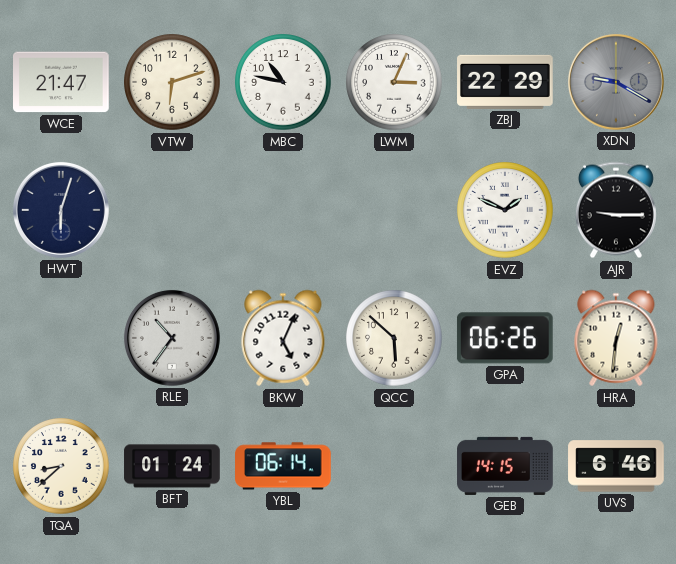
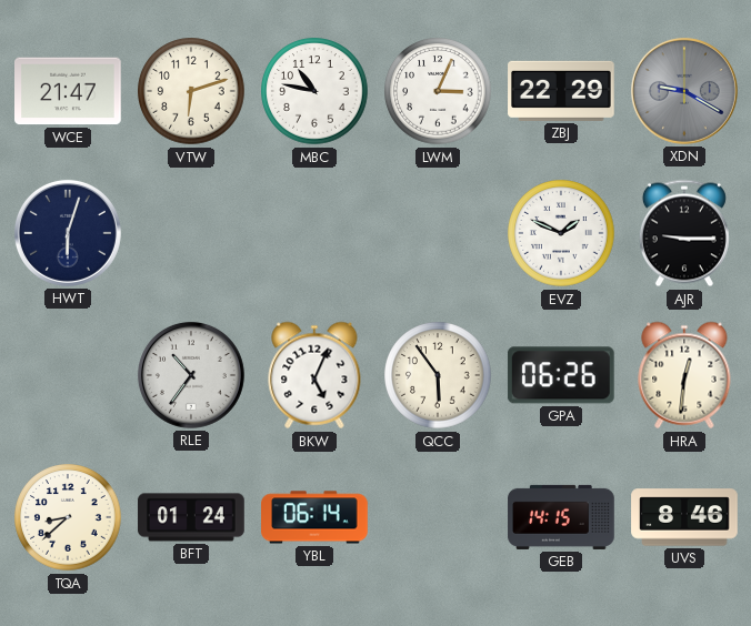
QCC: 5:52 -> 5:54 (438, 375)
UVS: 6:46 -> 8:46 (684, 517)
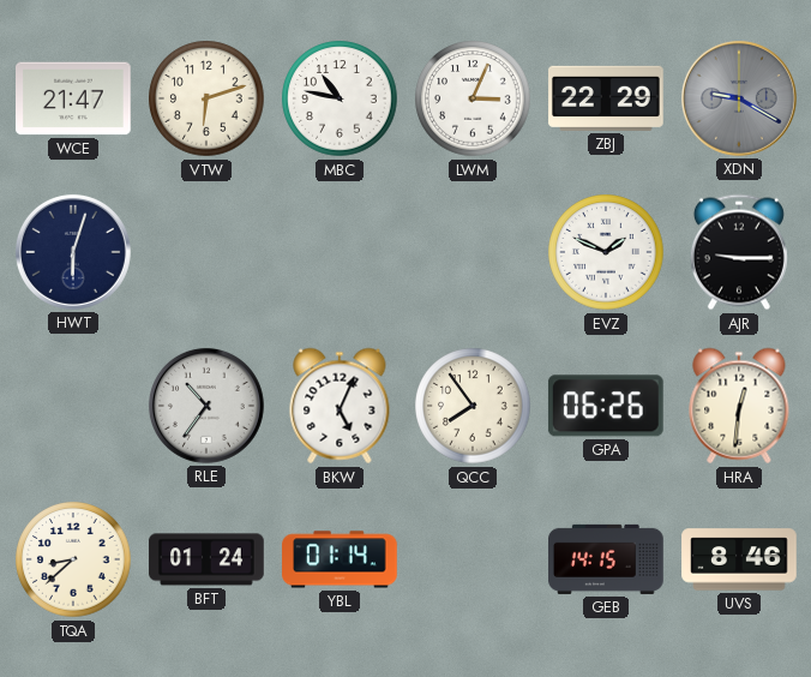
QCC: 5:54 -> 7:54 (473, 406)
YBL: 06:14 -> 01:14 (340, 559)
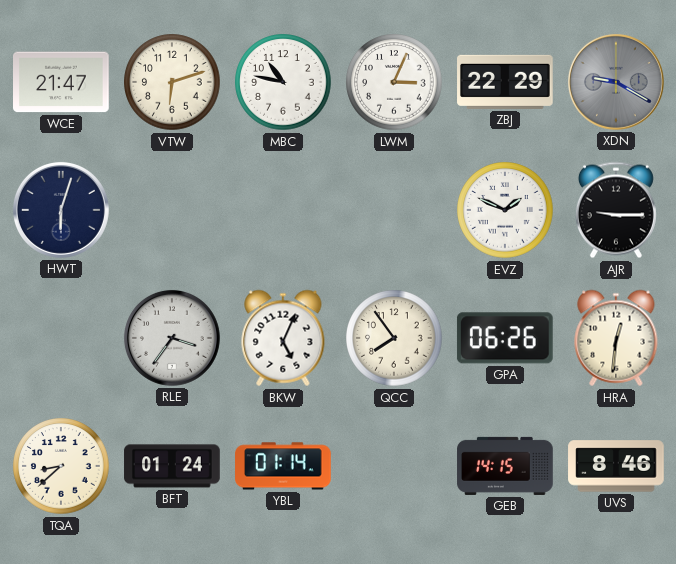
RLE: 10:36 -> 3:36 (172, 338)
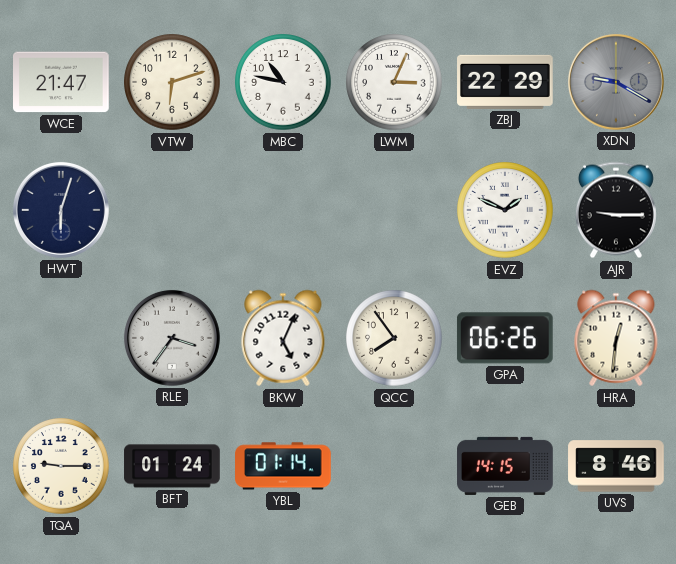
TQA: 8:38 -> 9:15 (61, 466)
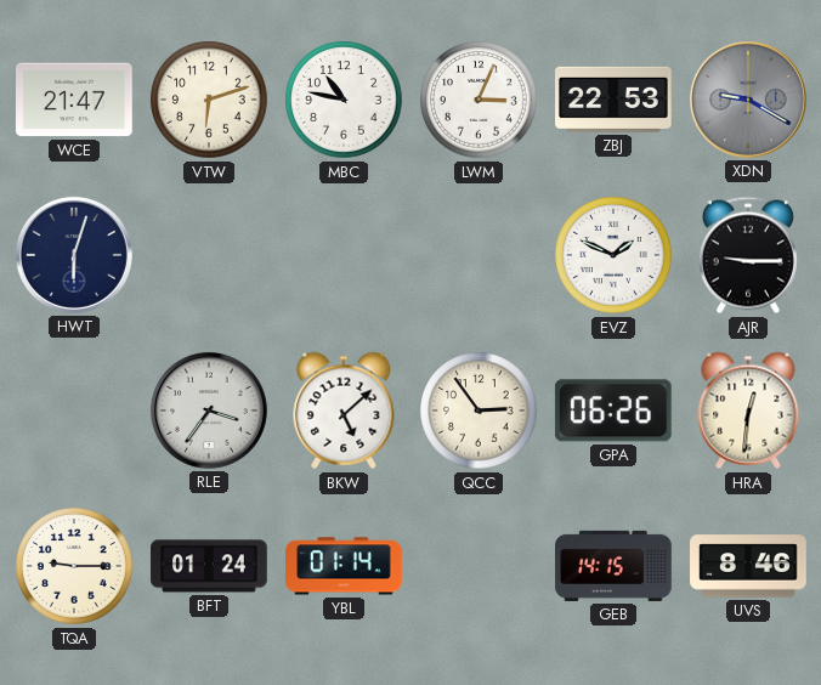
ZBJ: 22:29 -> 22:53 (613, 100)
BKW: 5:04 -> 5:08 (344, 411)
QCC: 7:54 -> 2:54 (479, 411)
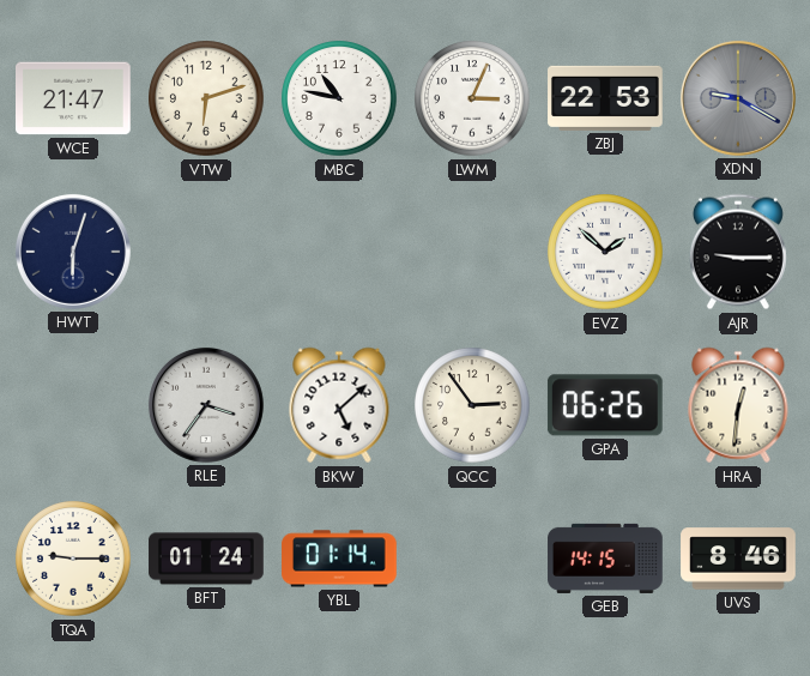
EVZ: 1:49 -> 1:52 (605, 252)
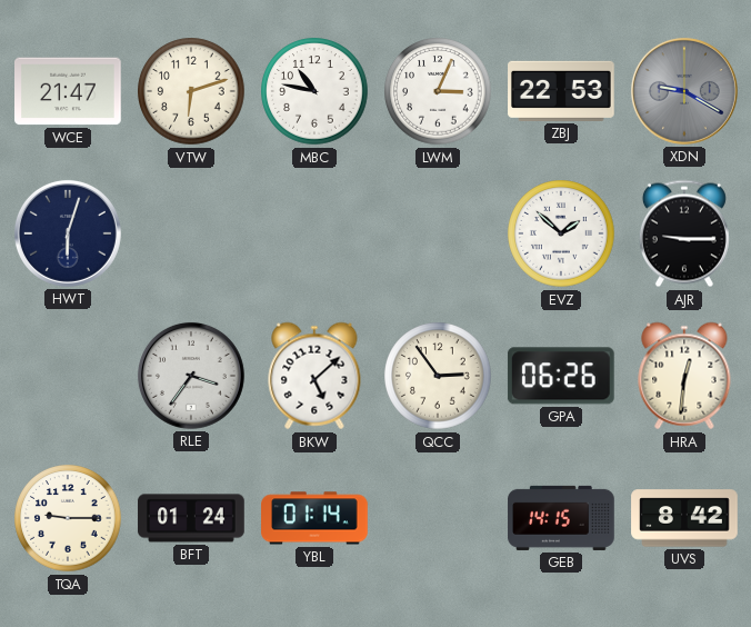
UVS: 8:46 -> 8:42 (684, 518)
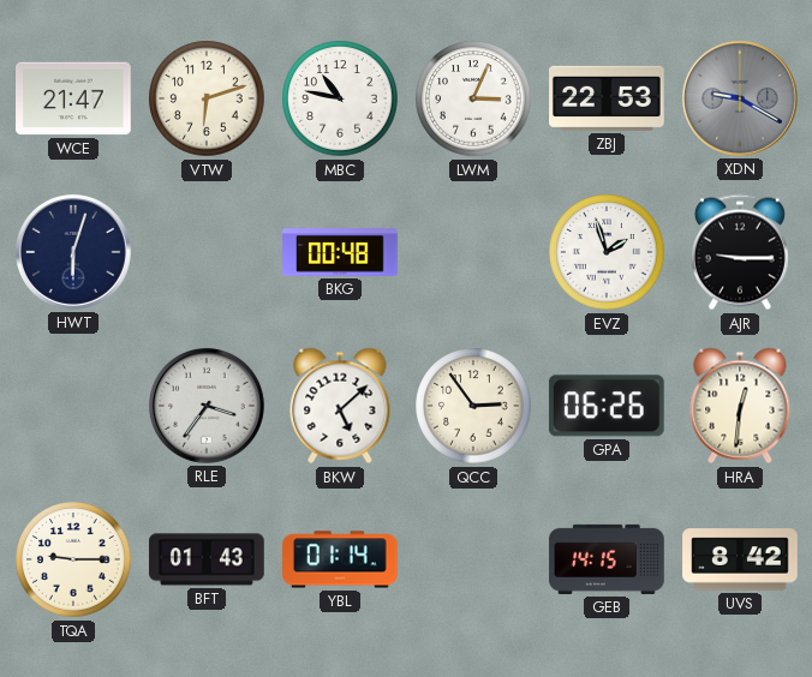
BKG: none -> 00:48 (340, 252)
EVZ: 1:52 -> 1:57 (607, 252)
BFT: 01:24 -> 01:43 (207, 559)
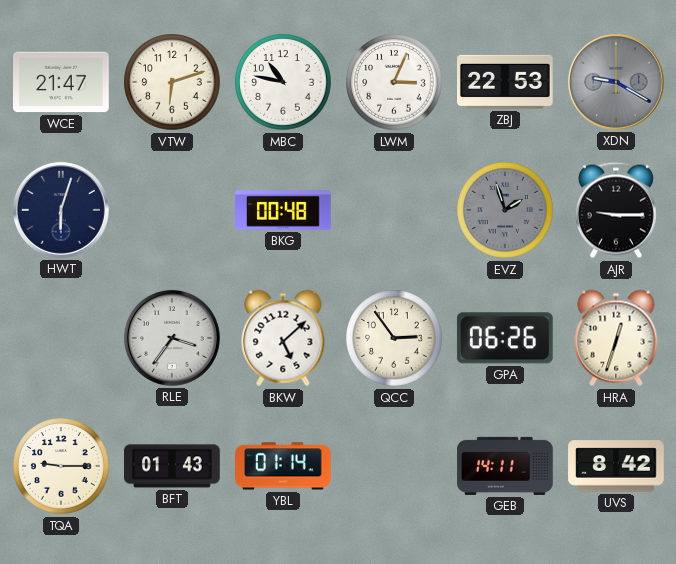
EVZ dial: white -> grey (505, 210)
HRA: 12:31 -> 12:33 (616, 338)
GEB: 14:15 -> 14:11 (505, 466)
